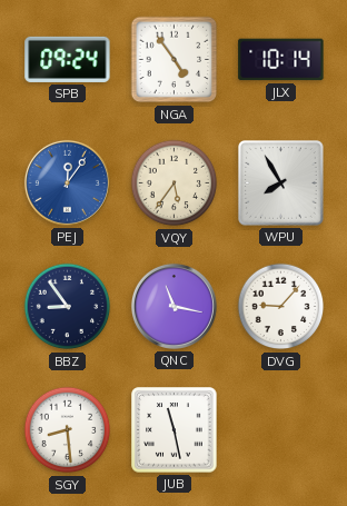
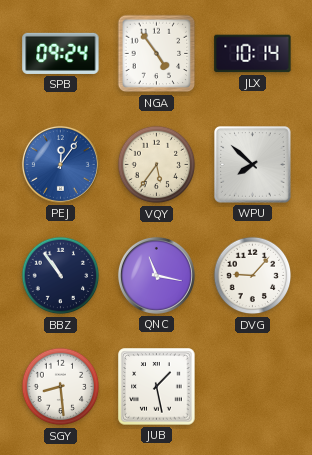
WPU: 7:55 -> 7:52 (253, 165)
BBZ: 8:54 -> 10:54 (61, 276)
JUB: 11:28 -> 1:28 (157, 387)
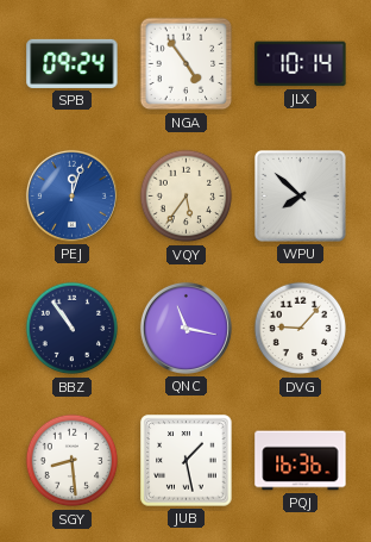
PEJ: 12:06 -> 12:03 (71, 195)
PQJ: none -> 16:36 (301, 461)
